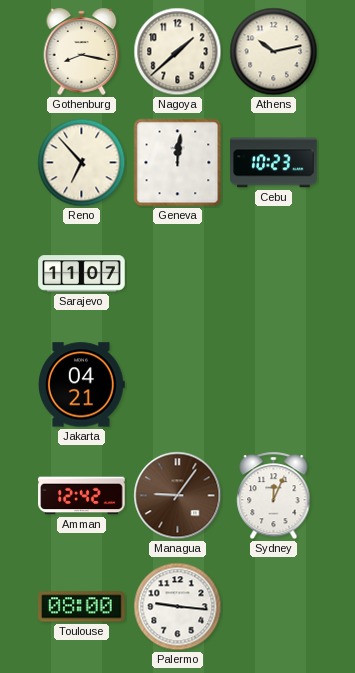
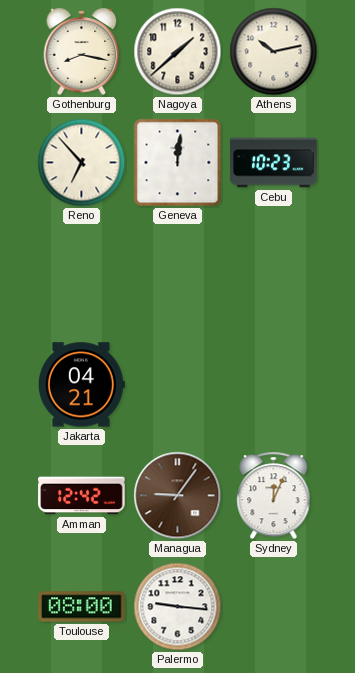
Sarajevo: 11:07 -> none (82, 274)
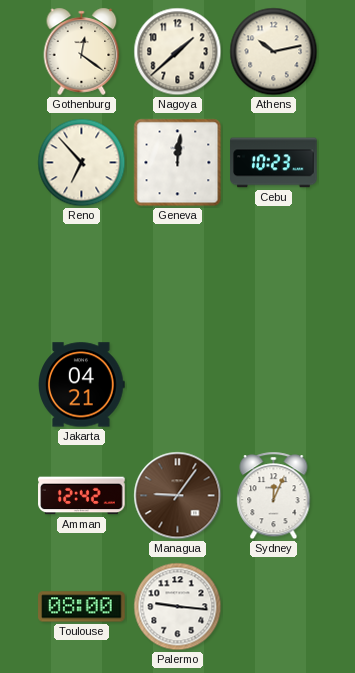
Gothenburg: 8:17 -> 12:21 (82, 51)
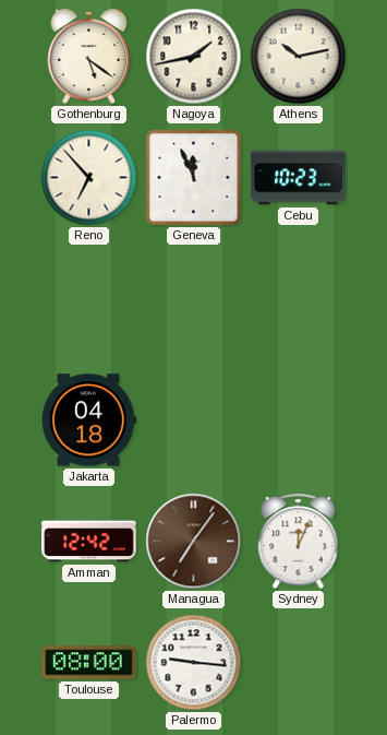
Gothenburg: 12:21 -> 5:21 (89, 56)
Nagoya: 1:38 -> 1:43 (194, 57)
Geneva: 12:01 -> 11:56 (194, 178)
Jakarta: 04:21 -> 04:18 (89, 420)
Managua: 9:06 -> 7:06 (194, 542)
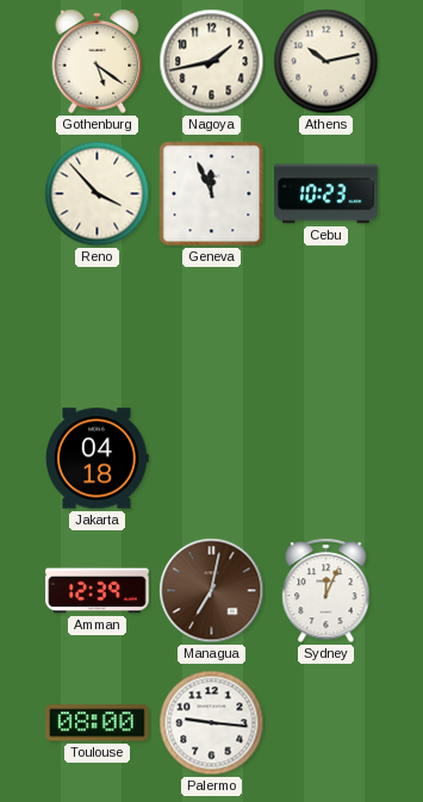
Reno: 6:53 -> 3:53 (98, 194)
Amman: 12:42 -> 12:39 (98, 591)
Managua: 7:06 -> 7:02 (212, 591)
